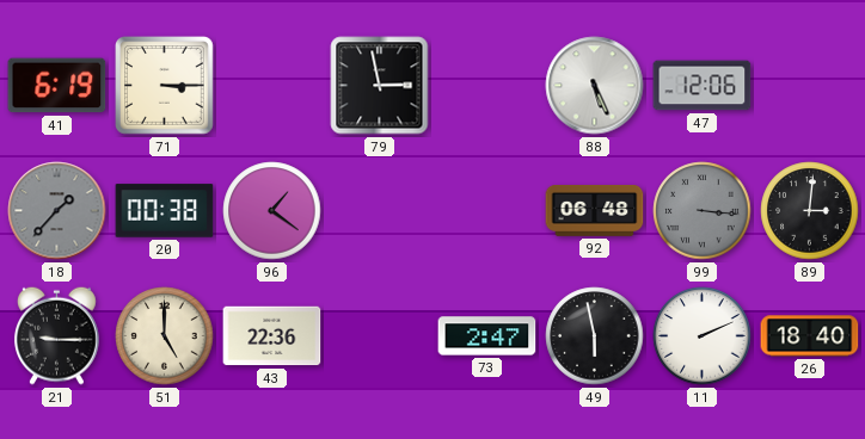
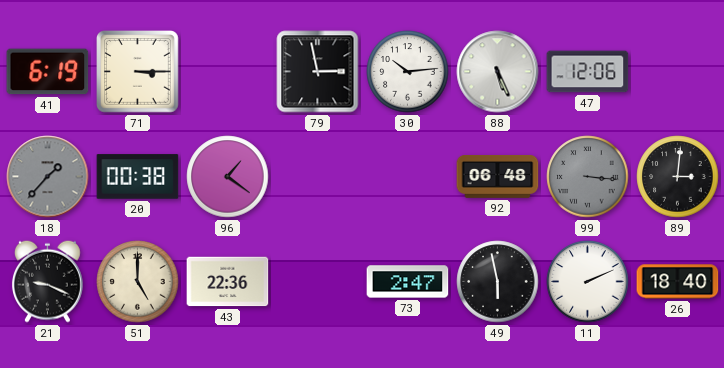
30: none -> 10:14 (408, 72)
21: 9:15 -> 9:19 (47, 281)
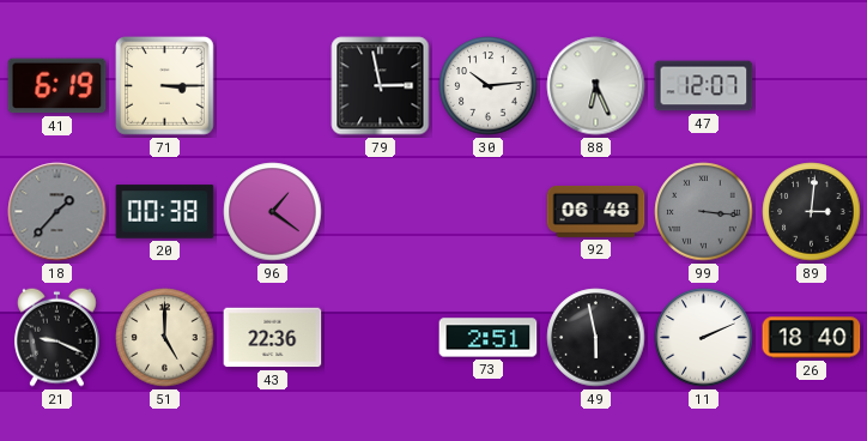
88: 5:26 -> 6:26 (596, 86)
47: 12:06 -> 12:07 (704, 86)
73: 2:47 -> 2:51 (489, 338)
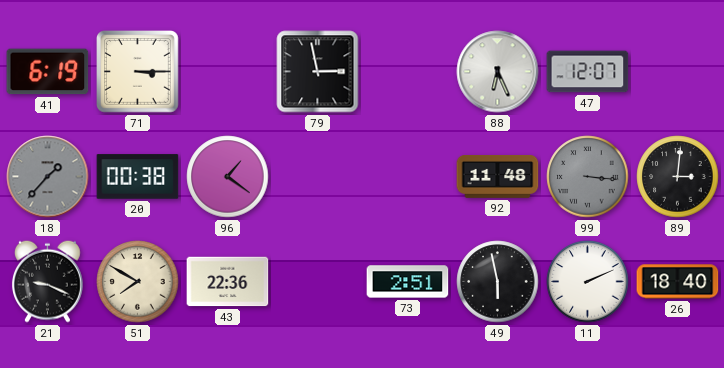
30: 10:14 -> none (489, 86)
92: 06:48 -> 11:48 (498, 177)
51: 5:00 -> 7:50 (138, 282)
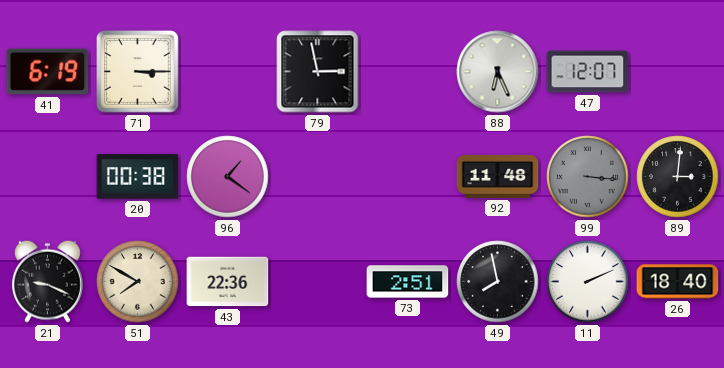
18: 1:37 -> none (48, 177)
49: 5:58 -> 7:58 (498, 282)
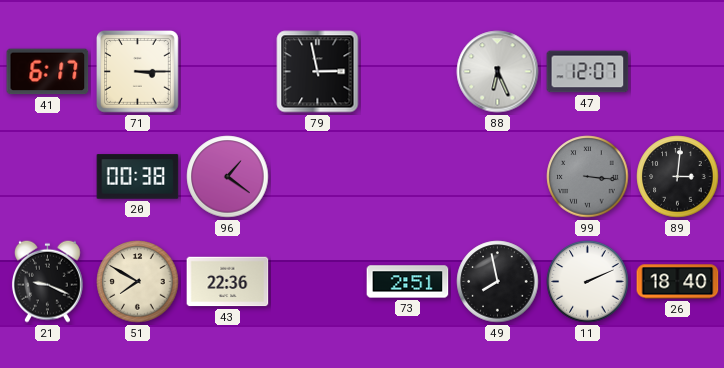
41: 6:19 -> 6:17 (48, 72)
92: 11:48 -> none (498, 177)
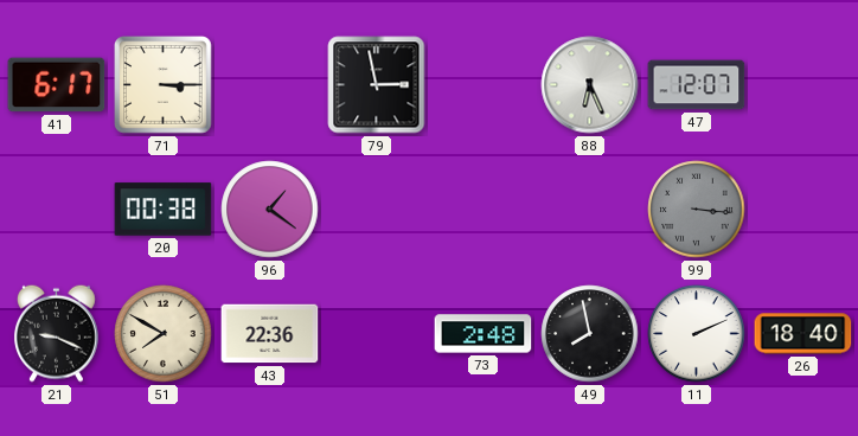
89: 3:01 -> none (678, 177)
73: 2:51 -> 2:48 (484, 334)
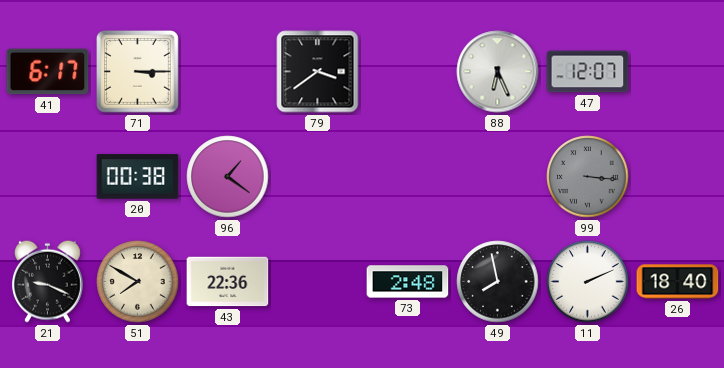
79: 2:58 -> 3:39 (318, 72)
